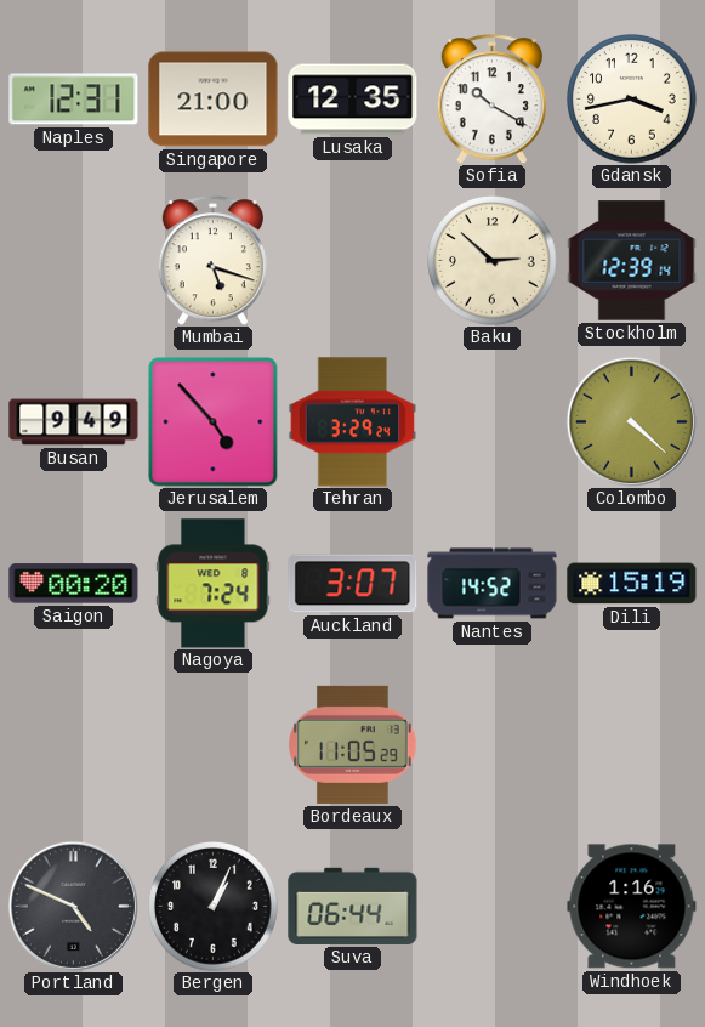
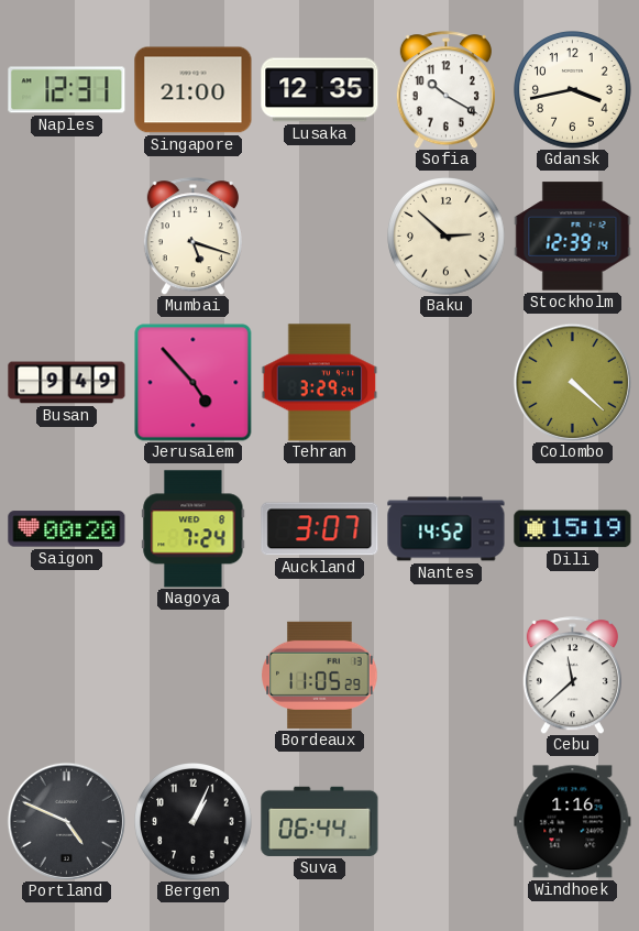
Cebu: none -> 11:38 (572, 676)
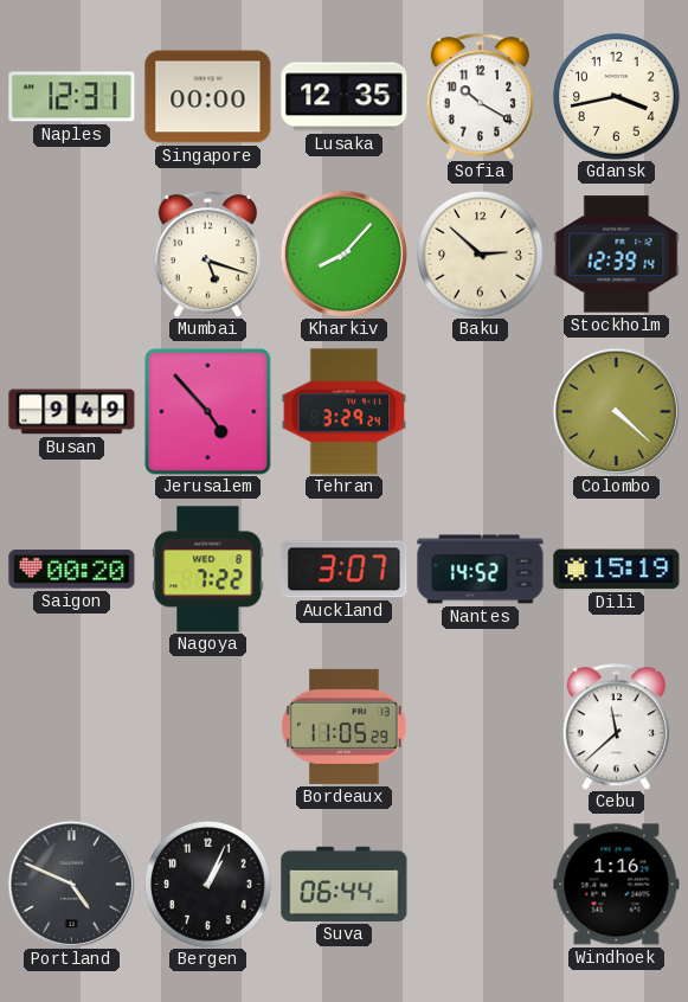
Singapore: 21:00 -> 00:00 (208, 97)
Kharkiv: none -> 8:07 (343, 253)
Nagoya: 7:24 -> 7:22 (208, 570)
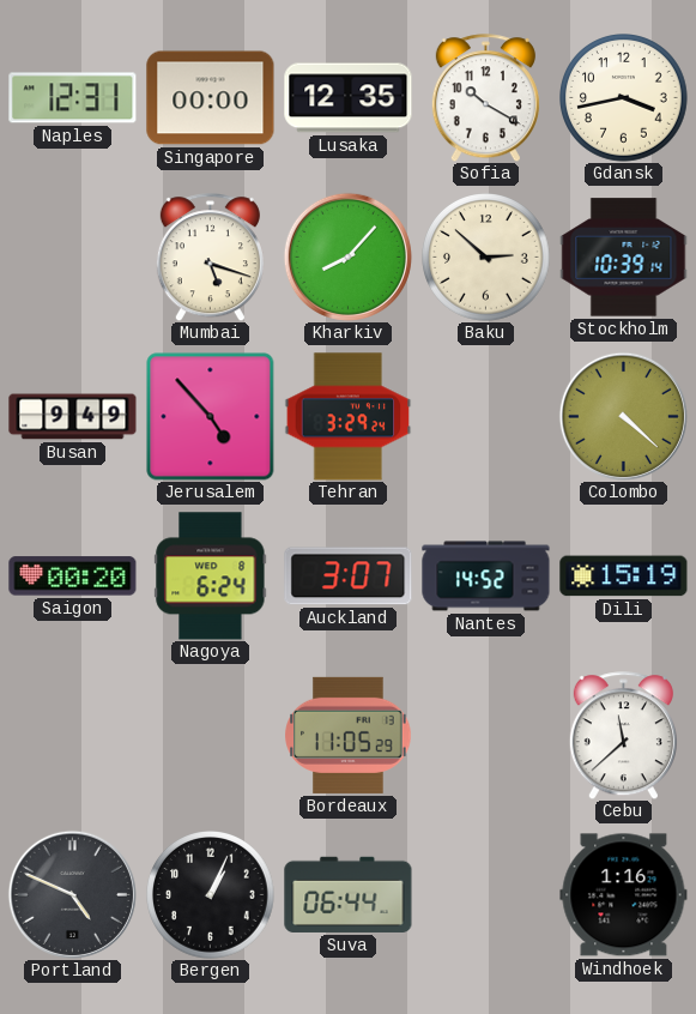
Stockholm: 12:39 -> 10:39 (624, 258)
Nagoya: 7:22 -> 6:24 (211, 577)
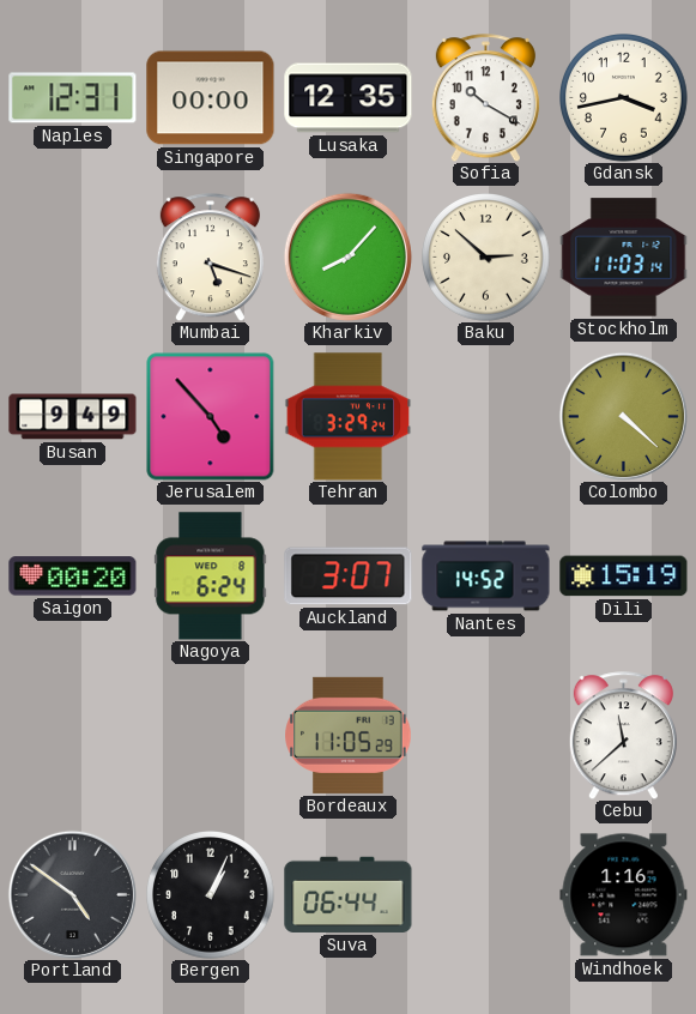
Stockholm: 10:39 -> 11:03 (624, 258)
Portland: 4:49 -> 4:51 (72, 894)
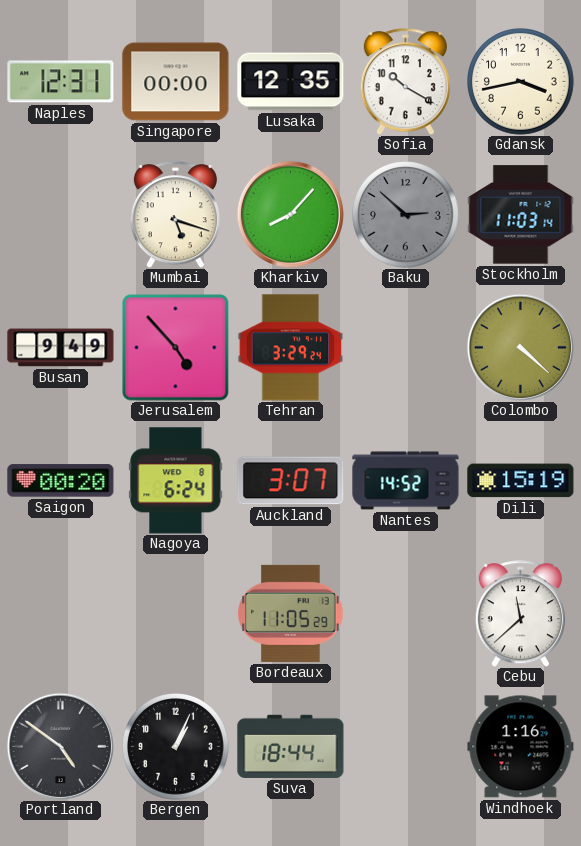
Baku dial: cream -> grey (406, 215)
Suva: 06:44 -> 18:44 (291, 746)
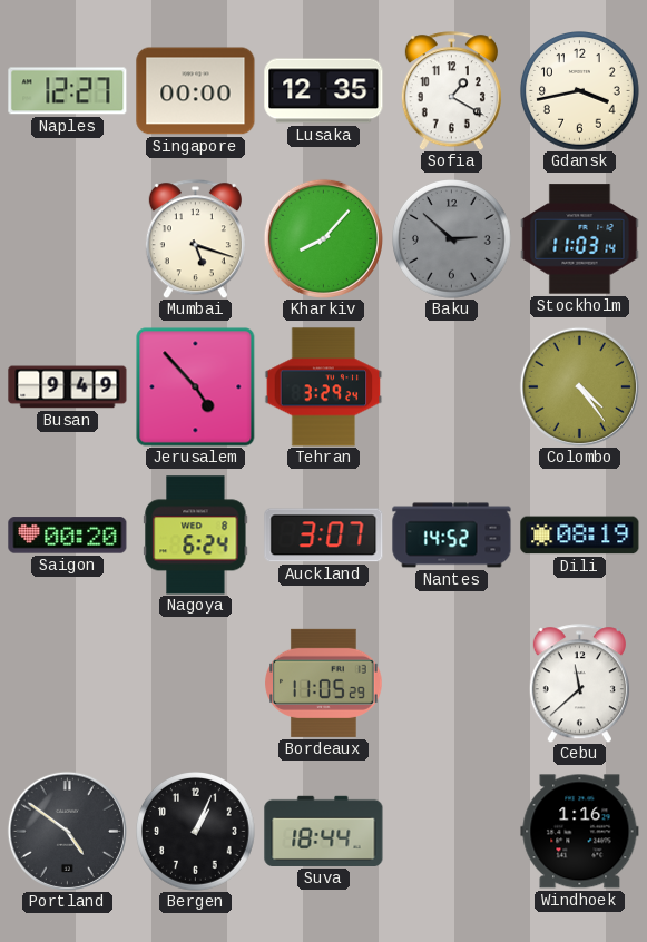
Naples: 12:31 -> 12:27 (68, 91)
Sofia: 10:20 -> 1:20 (451, 91)
Colombo: 4:22 -> 4:24 (579, 386)
Dili: 15:19 -> 08:19 (580, 536)
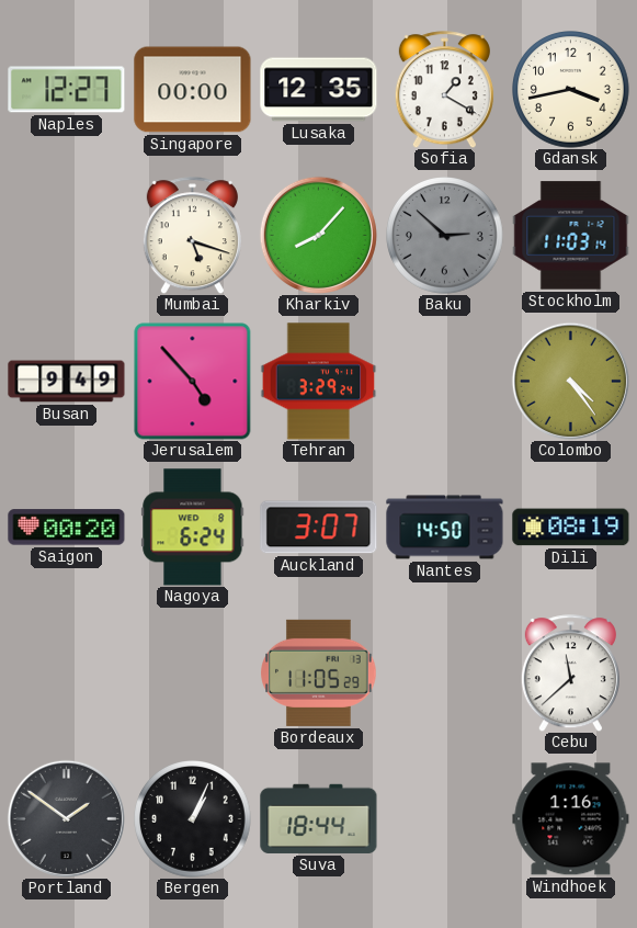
Nantes: 14:52 -> 14:50 (445, 528)
Portland: 4:51 -> 1:51 (66, 818)
